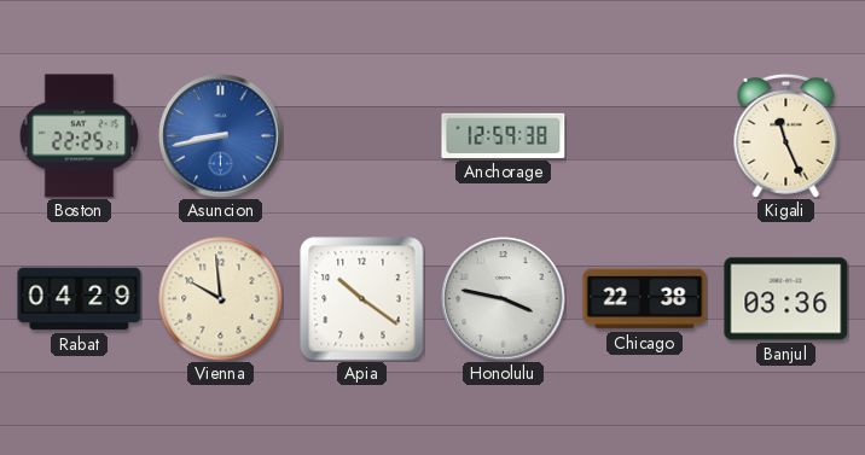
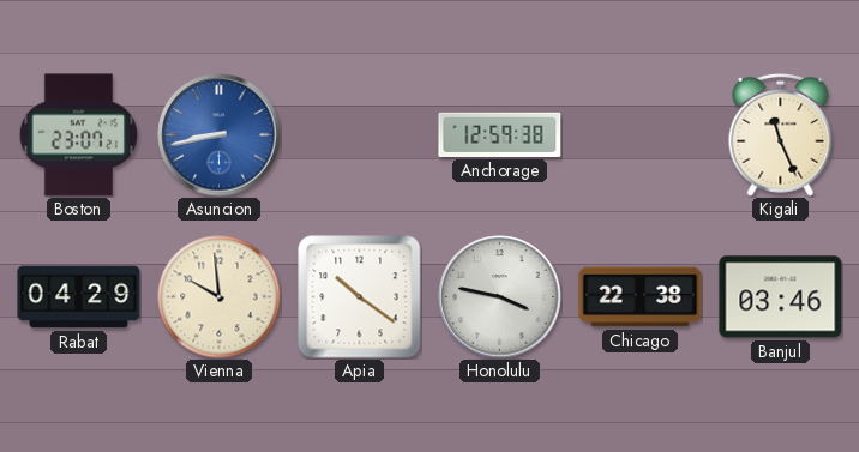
Boston: 22:25 -> 23:07 (78, 135)
Banjul: 03:36 -> 03:46 (781, 297)
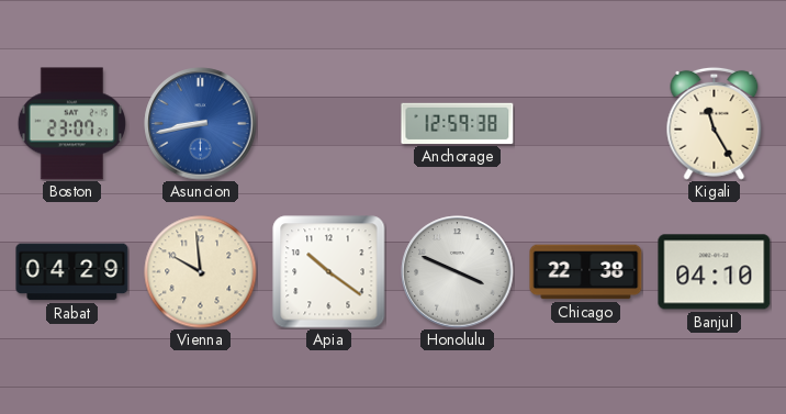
Kigali: 11:26 -> 11:25 (715, 123)
Honolulu: 3:47 -> 3:49 (458, 272)
Banjul: 03:46 -> 04:10 (715, 272)
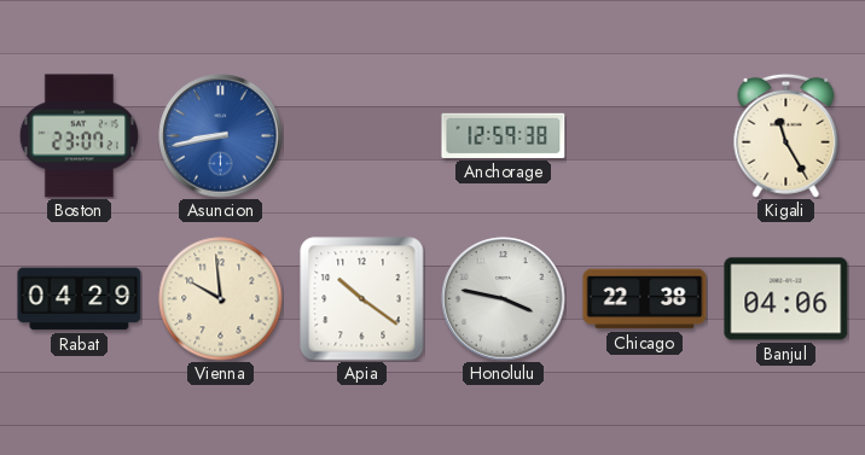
Honolulu: 3:49 -> 3:47 (504, 299)
Banjul: 04:10 -> 04:06 (786, 299)
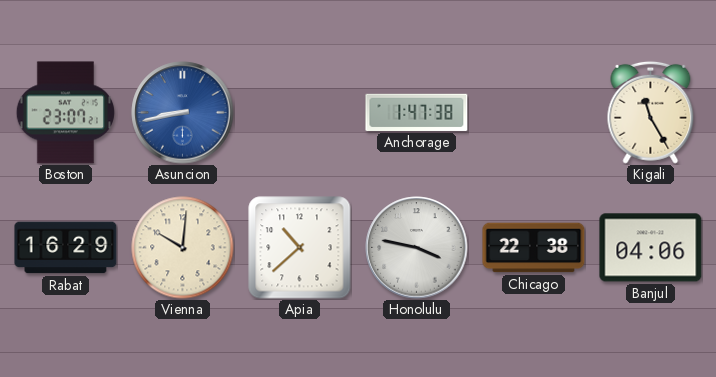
Anchorage: 12:59 -> 1:47 (417, 112)
Rabat: 04:29 -> 16:29 (66, 248)
Vienna: 9:59 -> 10:01 (183, 248)
Apia: 10:21 -> 10:38 (300, 248)
